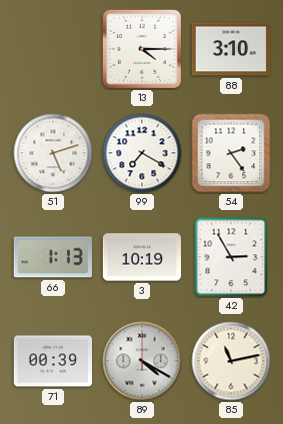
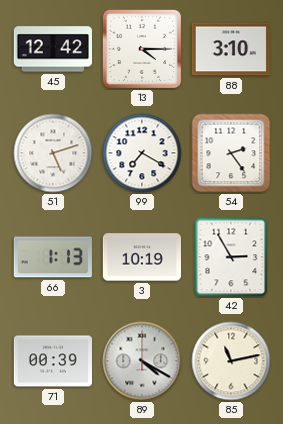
45: none -> 12:42 (52, 49)
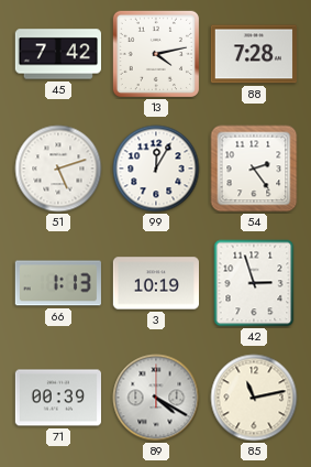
45: 12:42 -> 7:42 (57, 54)
13: 4:15 -> 4:13 (156, 54)
88: 3:10 -> 7:28 (253, 54)
99: 7:20 -> 12:05 (156, 169)
42: 2:55 -> 2:57 (254, 283)
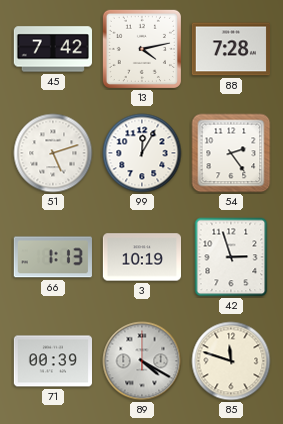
85: 11:13 -> 11:48 (231, 361)
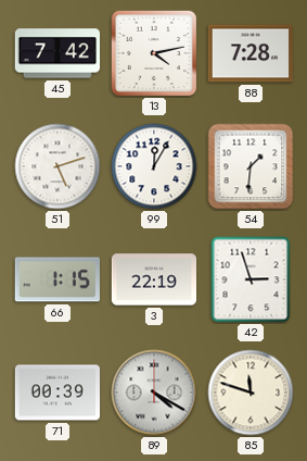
54: 2:24 -> 1:31 (251, 166)
66: 1:13 -> 1:15 (57, 279)
3: 10:19 -> 22:19 (153, 279)
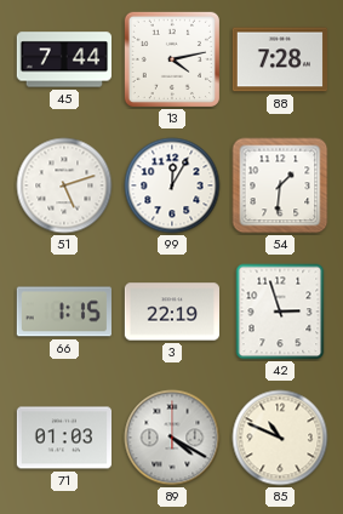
45: 7:42 -> 7:44 (63, 59)
71: 00:39 -> 01:03 (63, 438)
85: 11:48 -> 10:49 (280, 438)
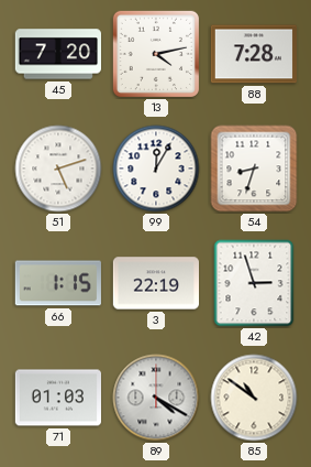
45: 7:44 -> 7:20 (57, 54)
54: 1:31 -> 8:33 (254, 169)
85: 10:49 -> 10:51 (254, 398)
